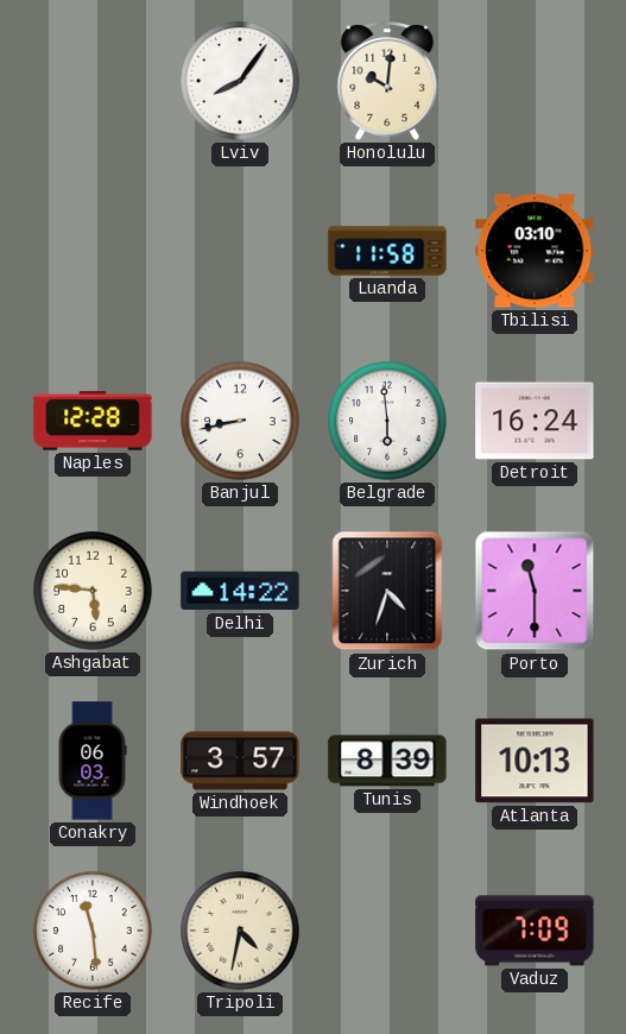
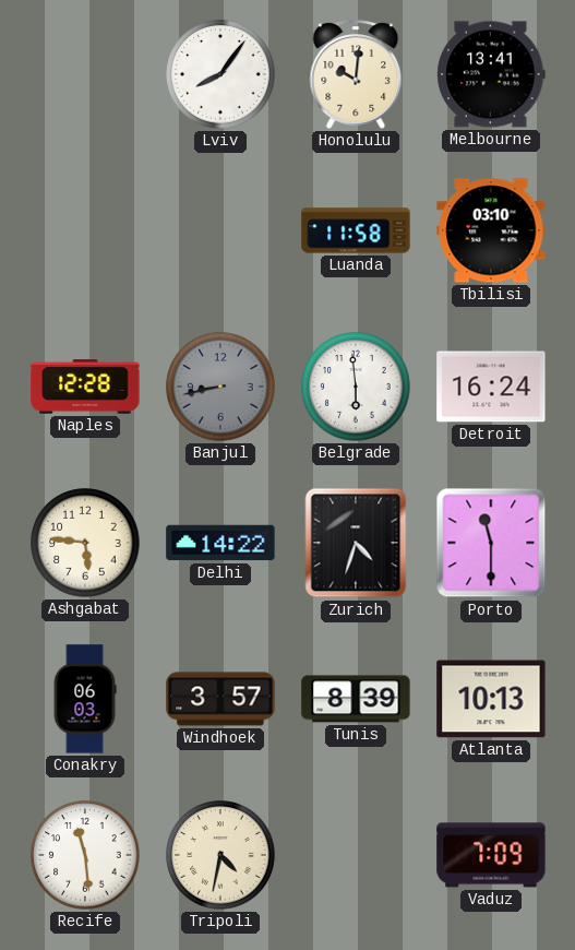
Melbourne: none -> 13:41 (491, 74)
Banjul dial: white -> grey (220, 387)
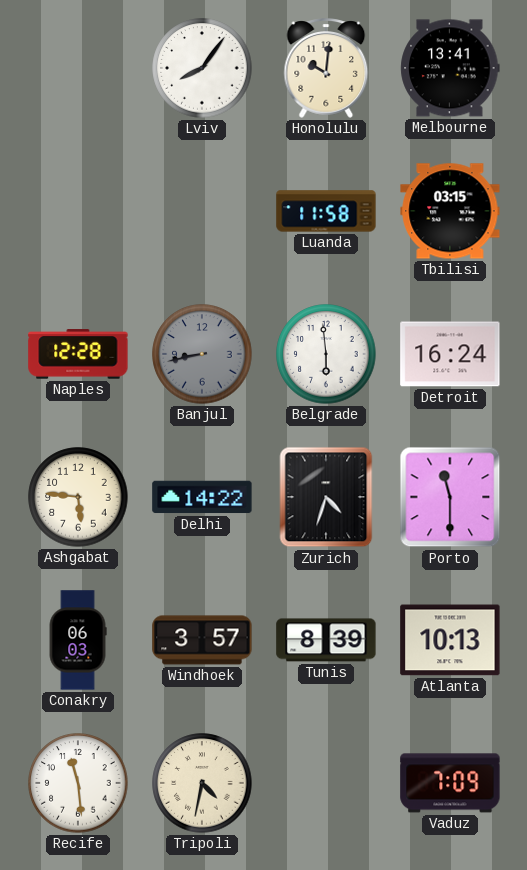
Tbilisi: 03:10 -> 03:15 (450, 211)
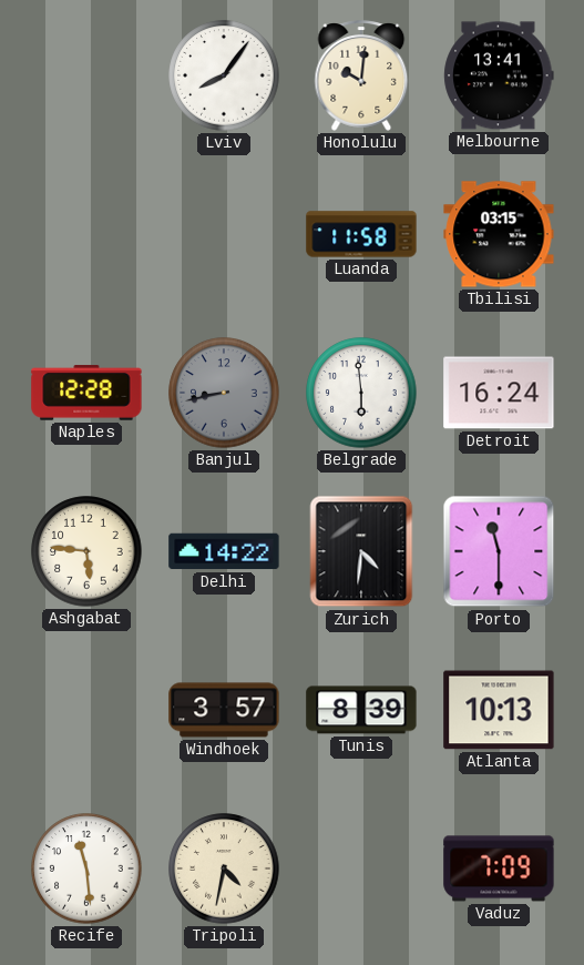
Zurich: 4:33 -> 4:31 (361, 551)
Conakry: 06:03 -> none (78, 640)
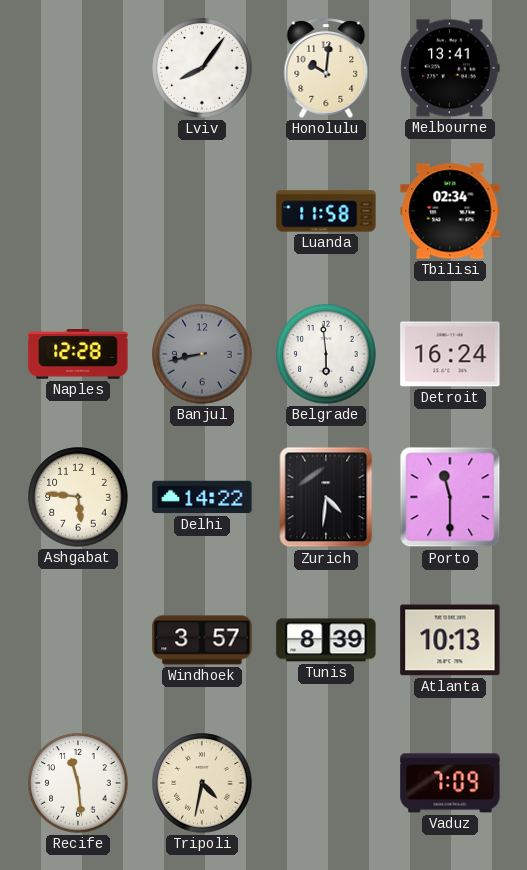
Tbilisi: 03:15 -> 02:34 (450, 211)
